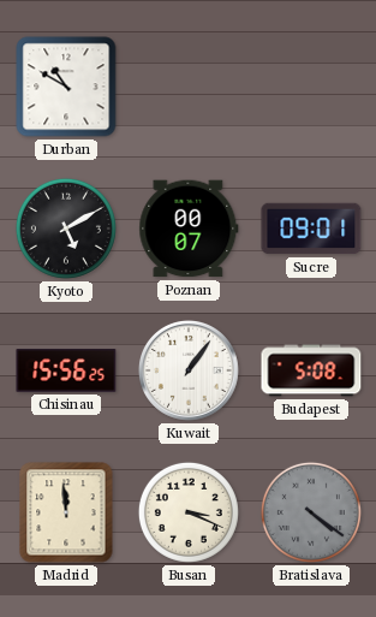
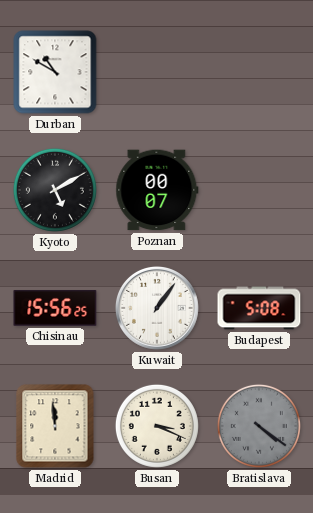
Sucre: 09:01 -> none (311, 229)
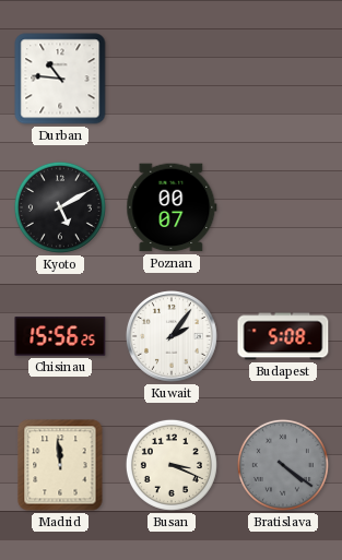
Durban: 10:50 -> 10:46 (60, 79)
Kuwait: 1:06 -> 2:06 (172, 336)
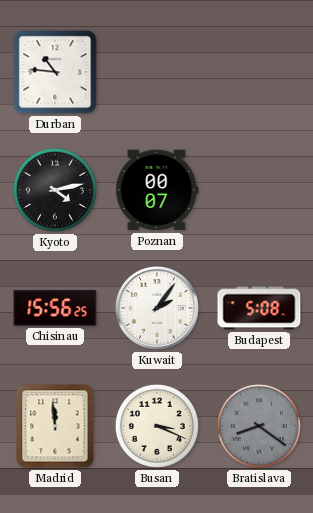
Kyoto: 5:10 -> 4:13 (55, 190)
Bratislava: 4:21 -> 8:21 (259, 426)
